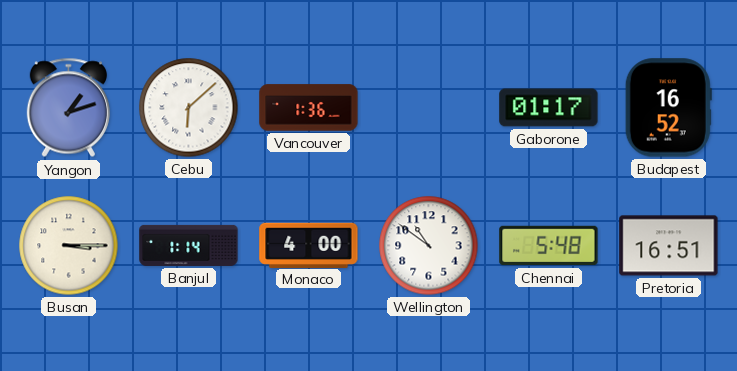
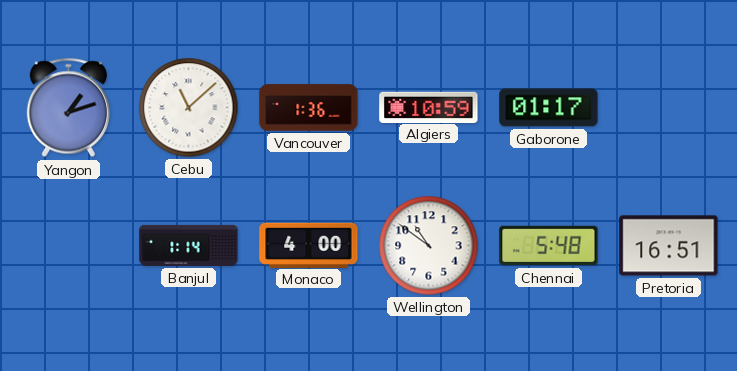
Cebu: 6:08 -> 11:08 (189, 108)
Algiers: none -> 10:59 (429, 107)
Budapest: 16:52 -> none (668, 108)
Busan: 3:15 -> none (69, 246)
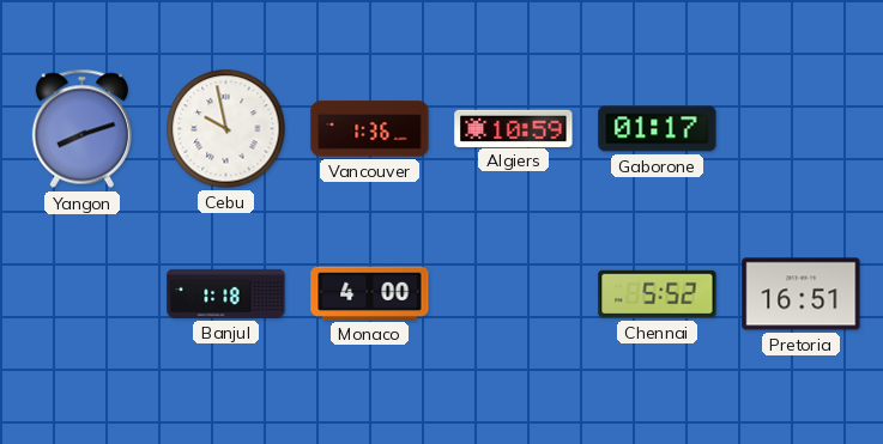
Yangon: 1:12 -> 8:12 (81, 129)
Cebu: 11:08 -> 9:58 (226, 129)
Banjul: 1:14 -> 1:18 (226, 293)
Wellington: 10:51 -> none (429, 246)
Chennai: 5:48 -> 5:52 (658, 294)
